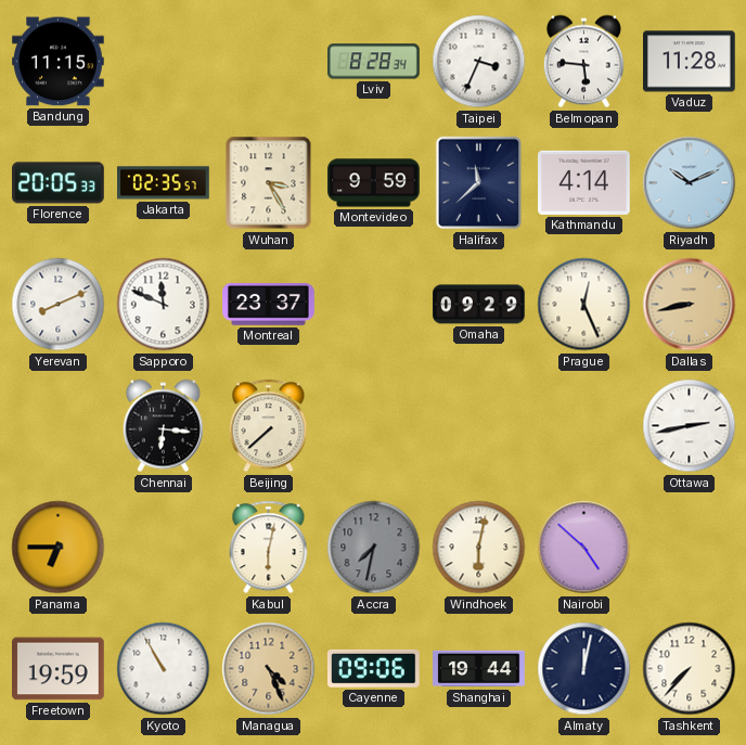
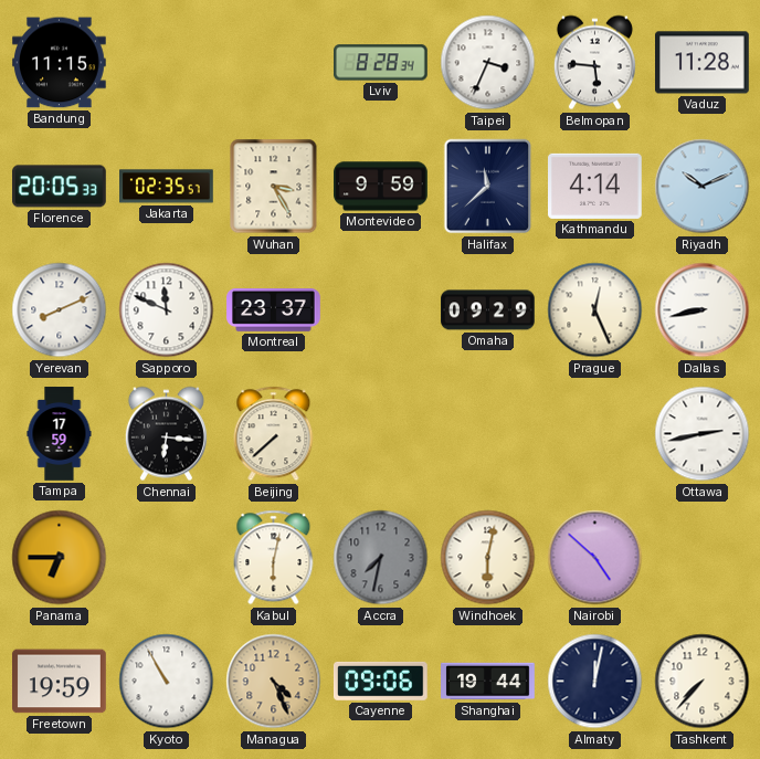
Dallas dial: champagne -> white (703, 310)
Tampa: none -> 17:59 (60, 434)
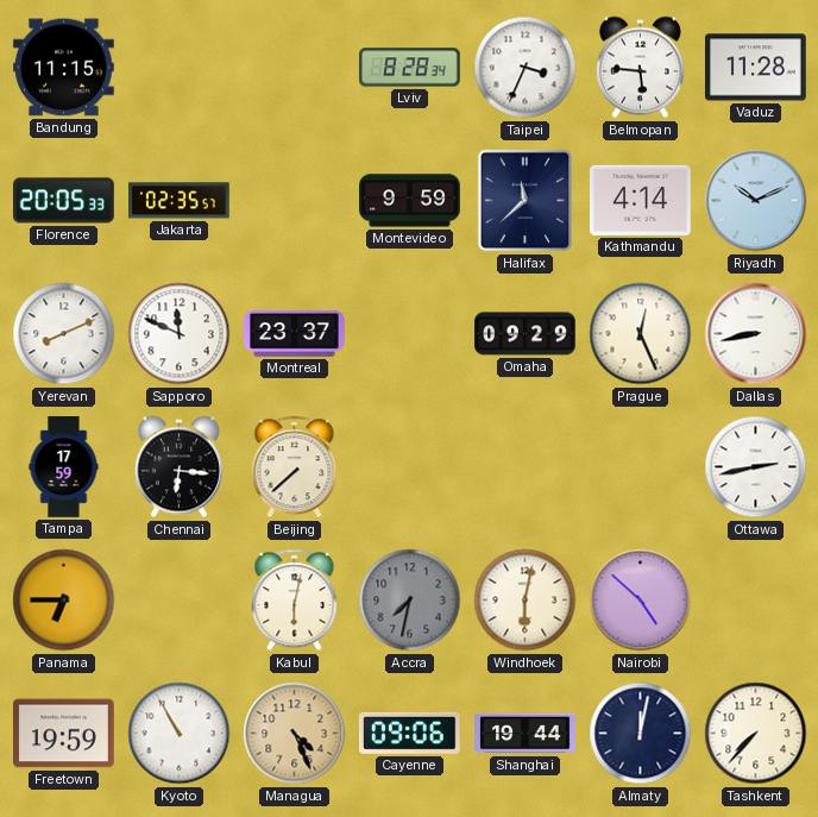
Wuhan: 3:25 -> none (274, 187)
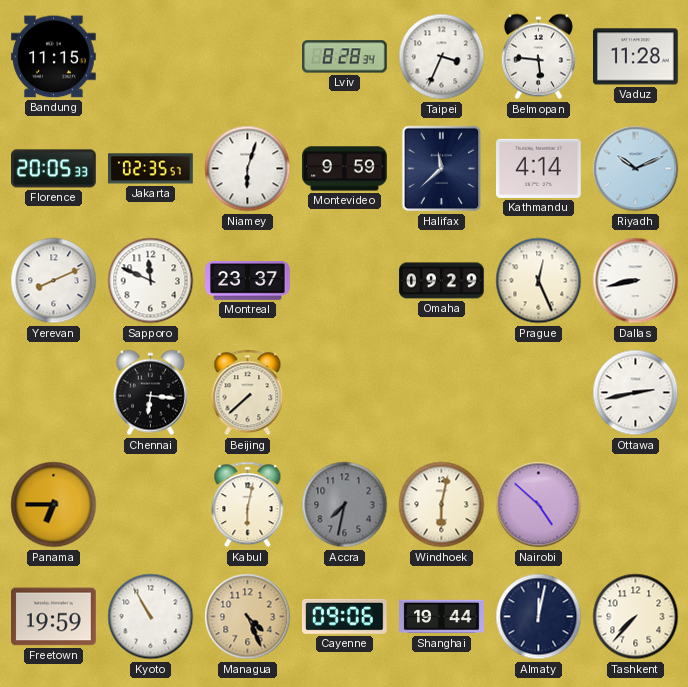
Niamey: none -> 6:03 (248, 169)
Tampa: 17:59 -> none (64, 467)
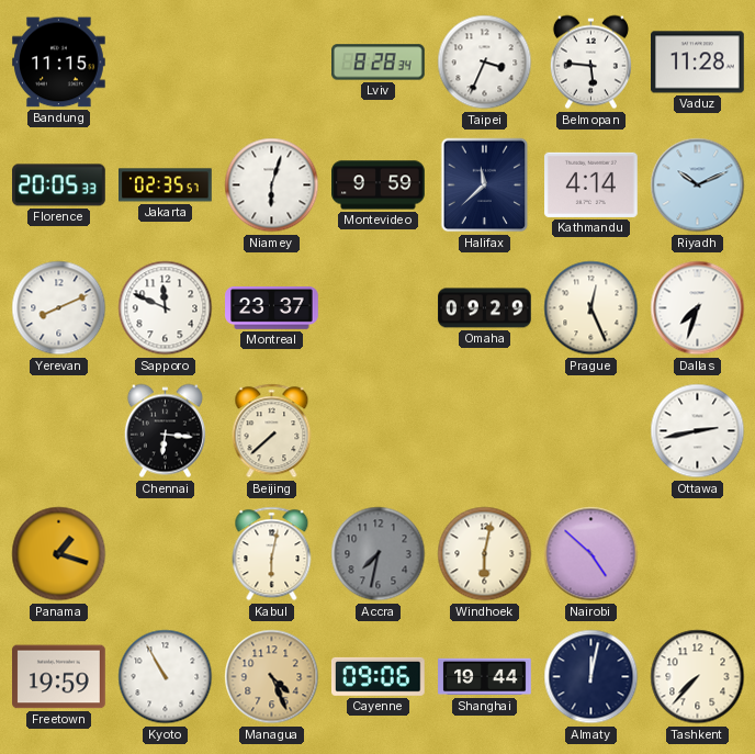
Dallas: 8:43 -> 7:33 (698, 308)
Panama: 6:45 -> 1:18 (59, 554)
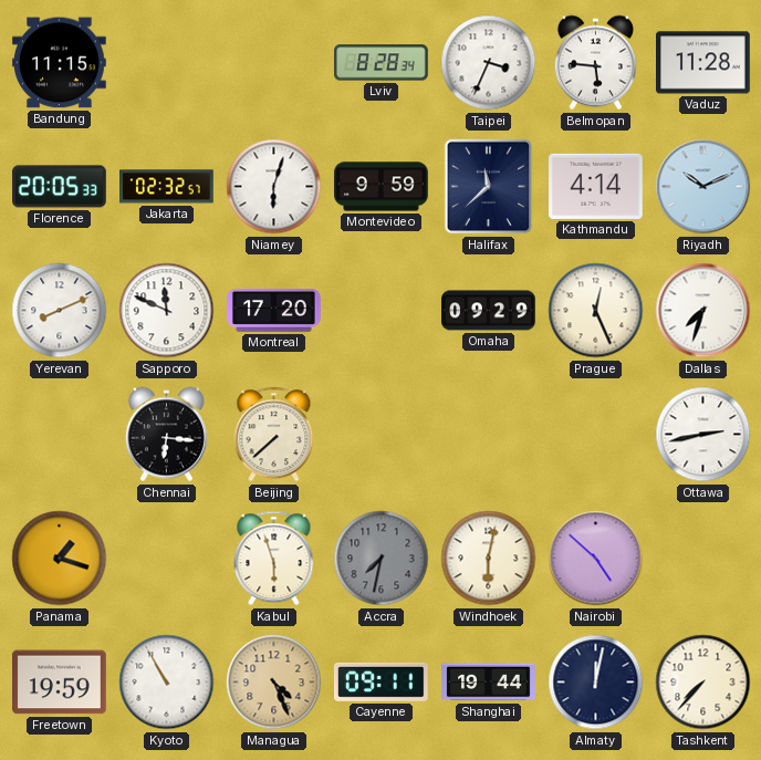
Jakarta: 02:35 -> 02:32 (167, 187)
Montreal: 23:37 -> 17:20 (274, 311)
Kabul: 6:02 -> 5:57 (274, 559)
Cayenne: 09:06 -> 09:11 (380, 681)
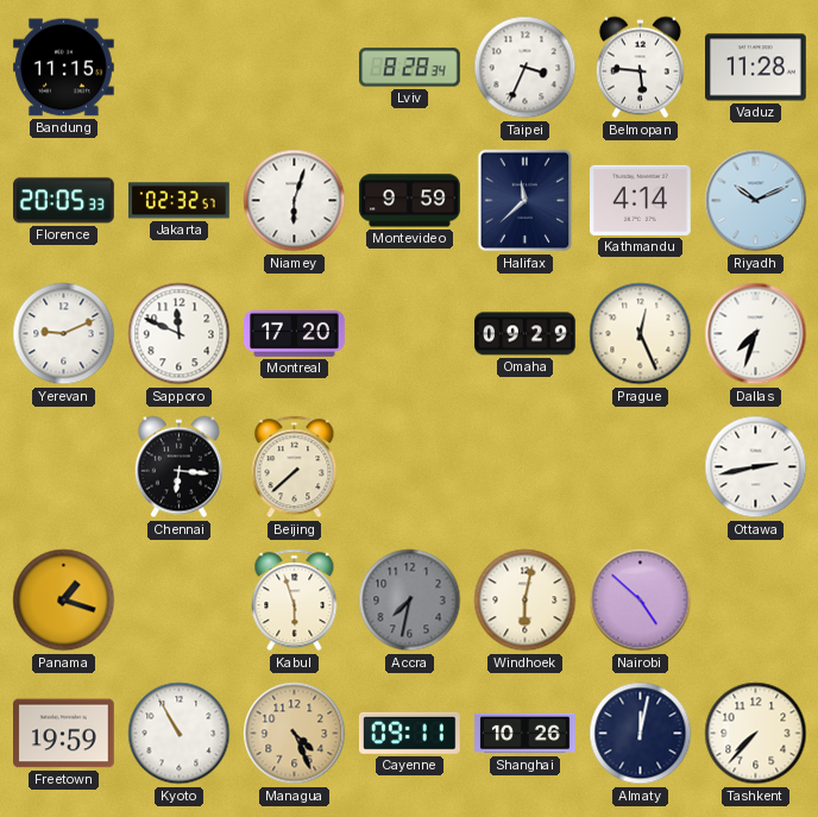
Yerevan: 8:11 -> 9:11 (64, 334)
Shanghai: 19:44 -> 10:26 (526, 734)
